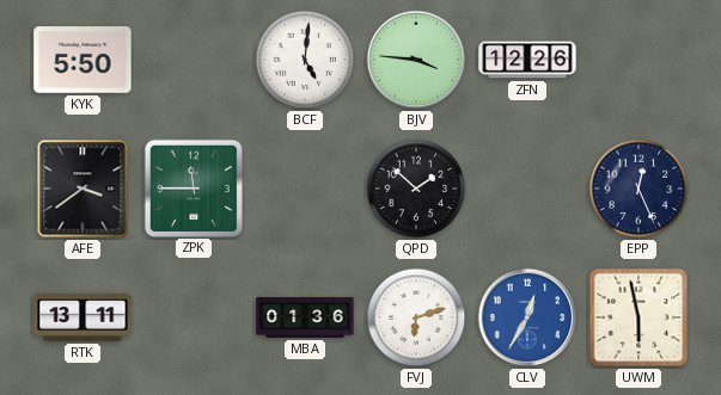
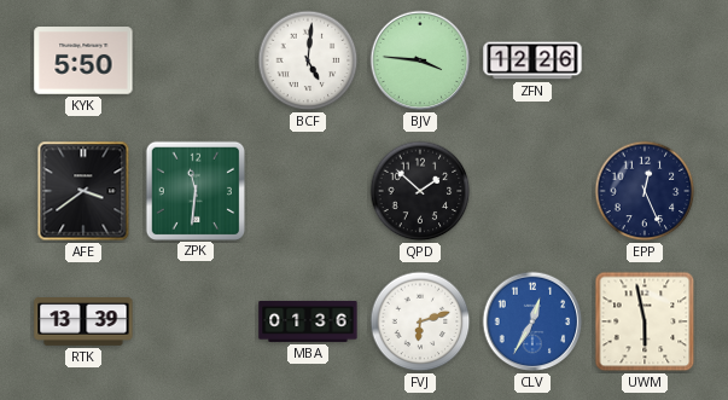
ZPK: 11:45 -> 11:31 (194, 190)
RTK: 13:11 -> 13:39 (83, 321)
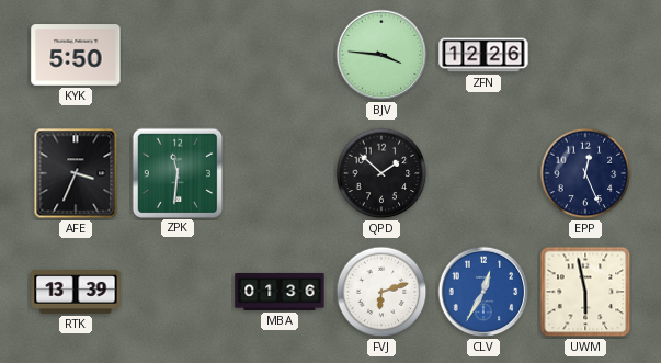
BCF: 5:01 -> none (308, 60)
AFE: 3:39 -> 3:34 (76, 173)
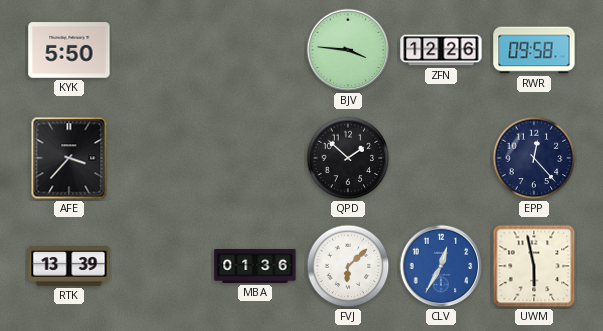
RWR: none -> 09:58 (534, 50)
AFE: 3:34 -> 3:37 (69, 158)
ZPK: 11:31 -> none (176, 172)
EPP: 12:26 -> 12:23 (534, 158)
FVJ: 6:12 -> 6:08 (348, 266)
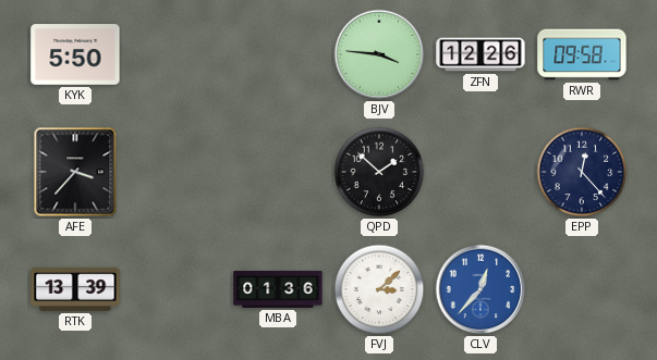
FVJ: 6:08 -> 3:08 (379, 289)
CLV: 12:35 -> 12:37 (480, 289)
UWM: 5:58 -> none (534, 266)
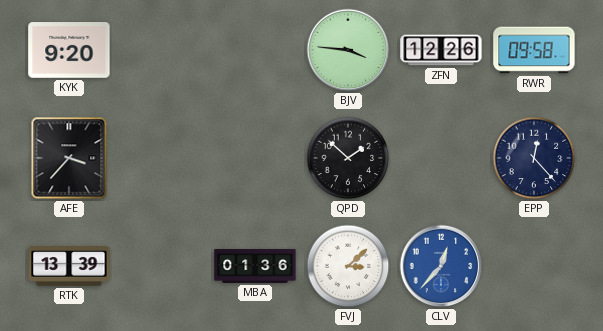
KYK: 5:50 -> 9:20 (69, 50)
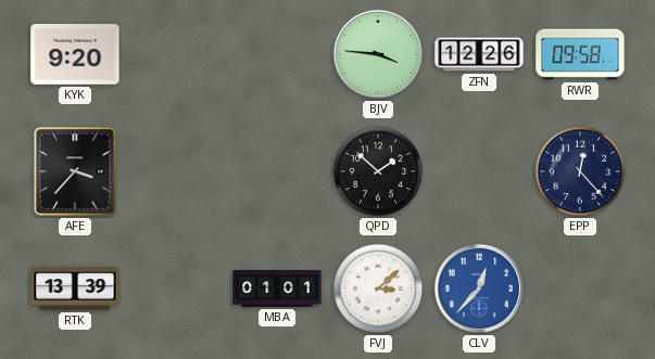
MBA: 01:36 -> 01:01 (277, 289)
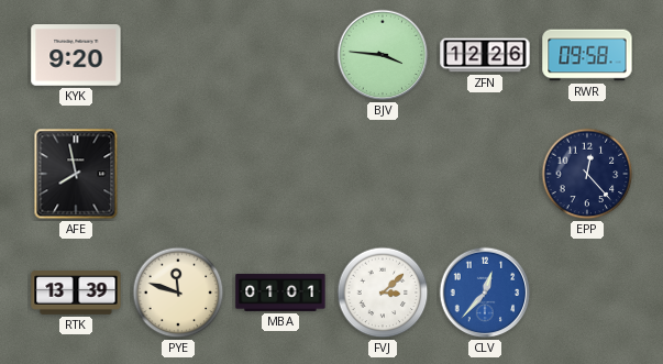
AFE: 3:37 -> 7:58 (76, 174)
QPD: 1:52 -> none (378, 171)
PYE: none -> 11:48 (178, 293)
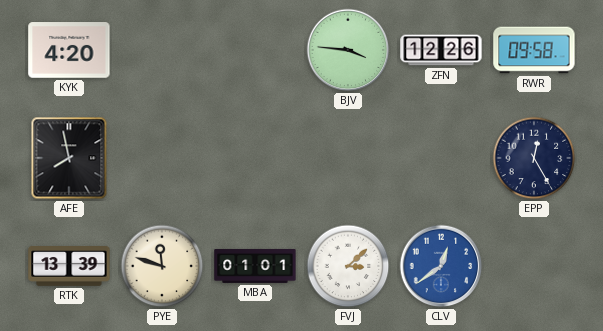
KYK: 9:20 -> 4:20 (69, 50)
EPP: 12:23 -> 12:25 (534, 158)
CLV: 12:37 -> 12:39 (441, 266)
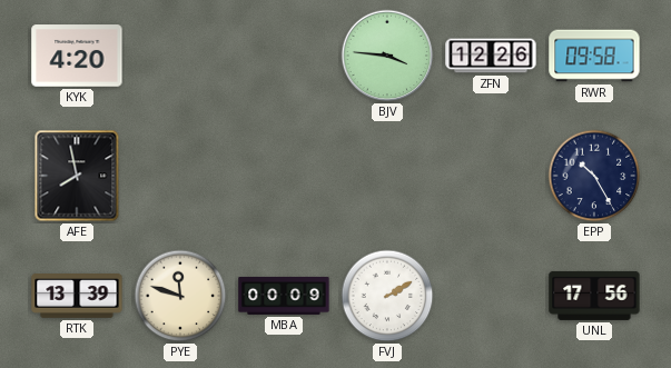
EPP: 12:25 -> 10:25 (594, 176)
MBA: 01:01 -> 00:09 (284, 296)
FVJ: 3:08 -> 2:10 (387, 296)
CLV: 12:39 -> none (441, 266)
UNL: none -> 17:56 (594, 296)
